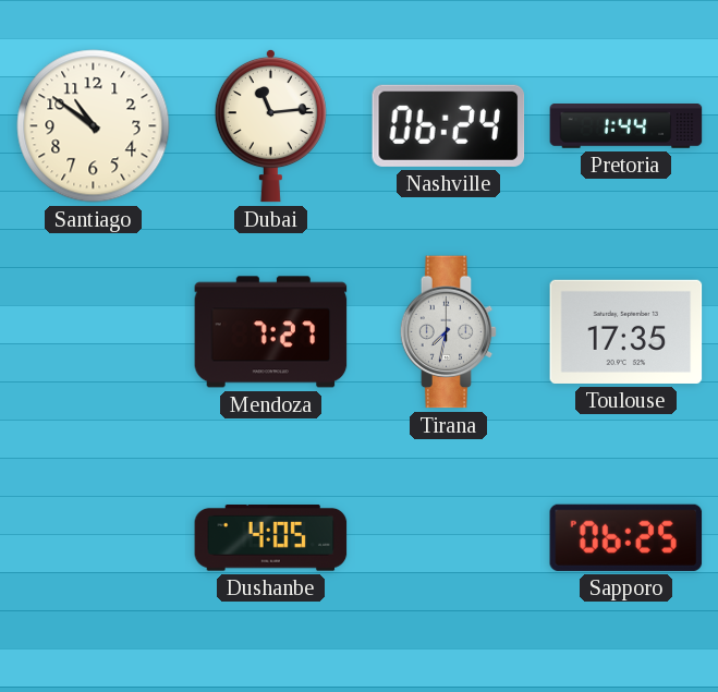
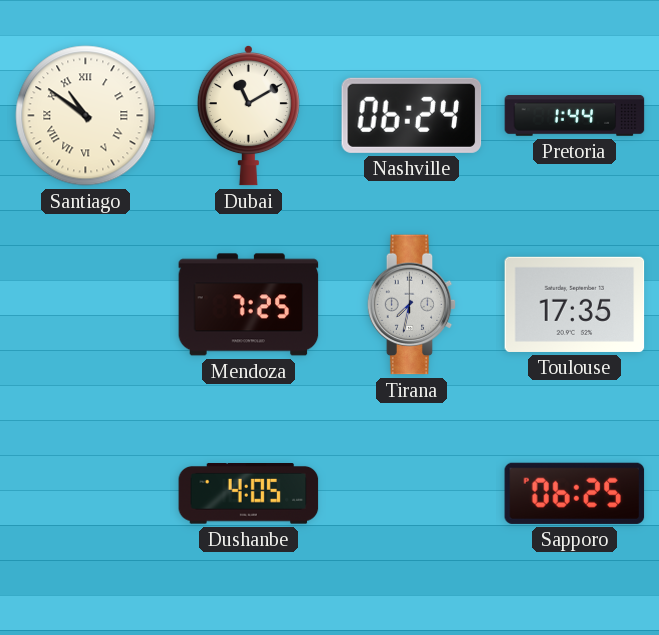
Santiago numerals: Arabic -> Roman (86, 116)
Dubai: 11:14 -> 11:10 (248, 115)
Mendoza: 7:27 -> 7:25 (249, 305)
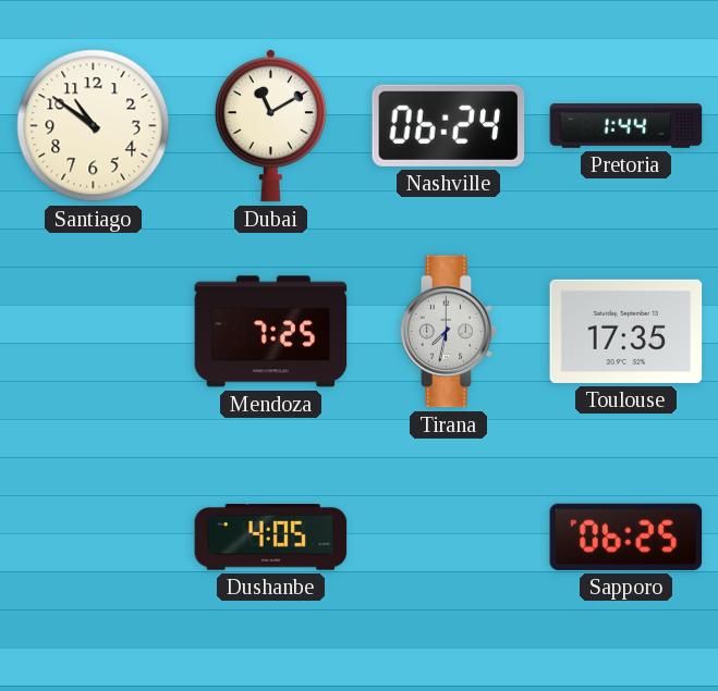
Santiago numerals: Roman -> Arabic (94, 126)
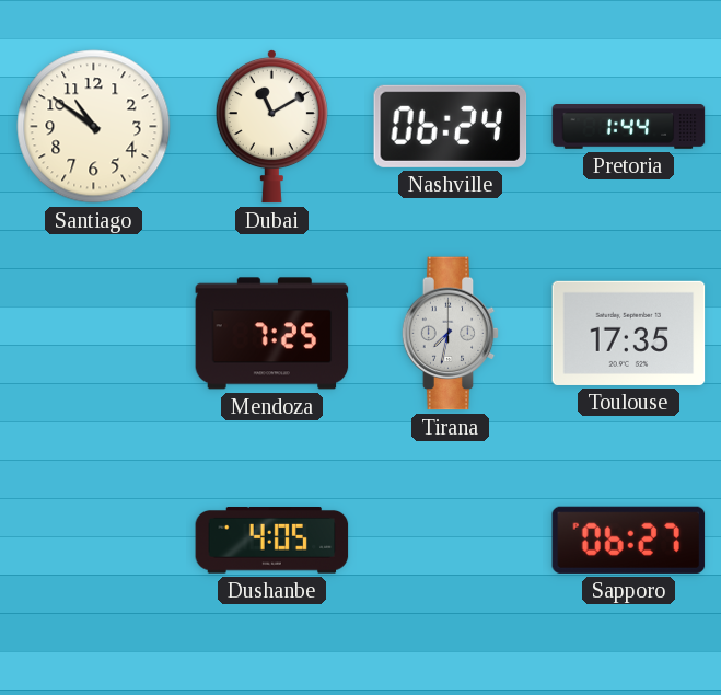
Sapporo: 06:25 -> 06:27 (629, 540)
